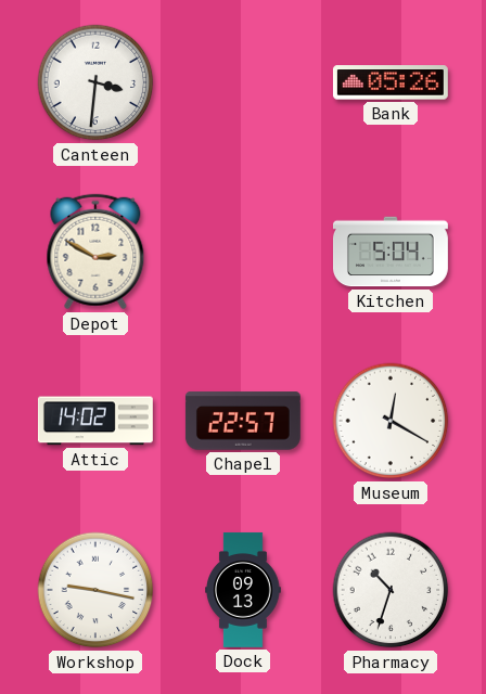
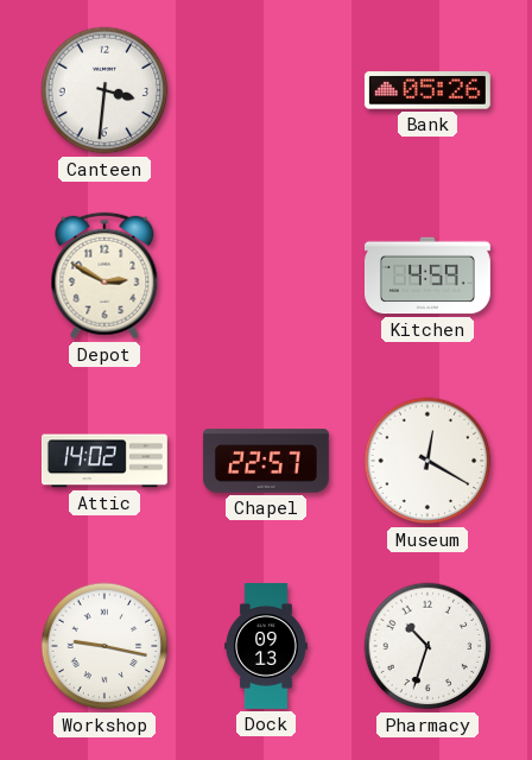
Kitchen: 5:04 -> 4:59 (427, 275)
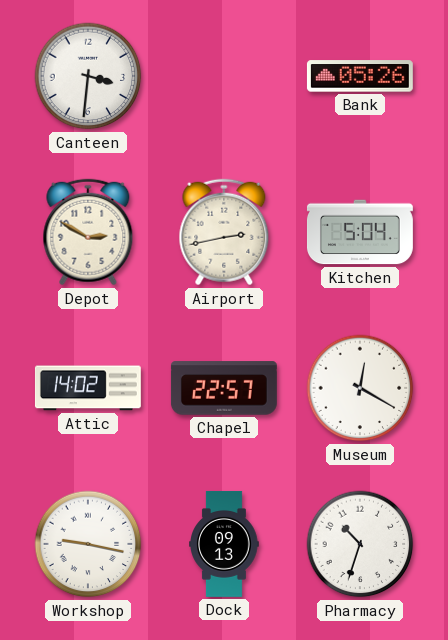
Airport: none -> 2:43 (224, 232)
Kitchen: 4:59 -> 5:04 (360, 232)
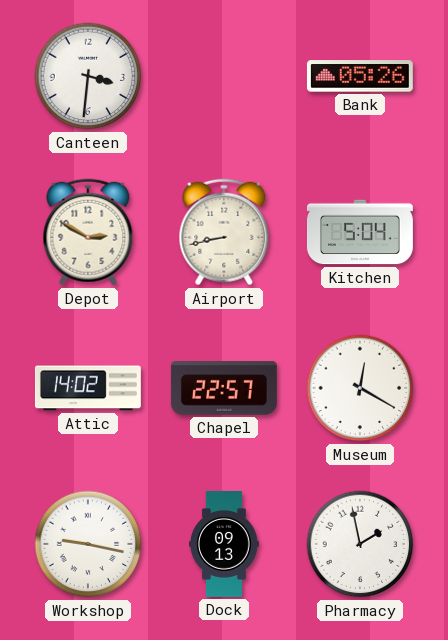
Airport: 2:43 -> 8:43 (224, 232)
Pharmacy: 10:33 -> 1:58 (360, 544)
